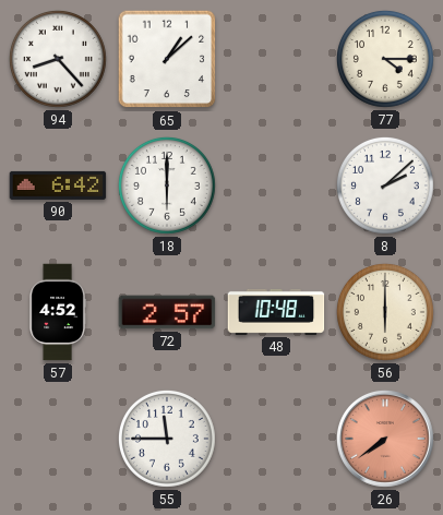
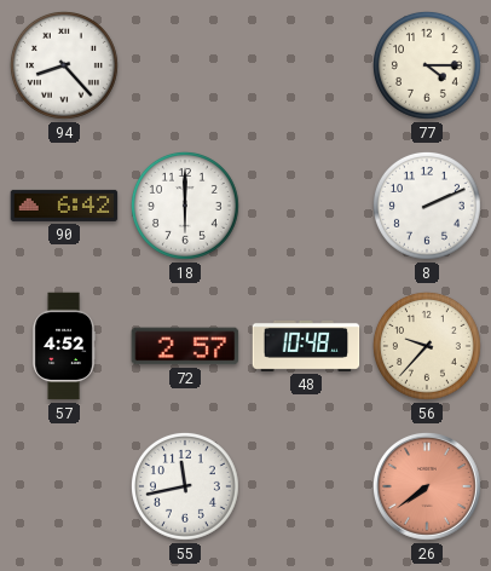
65: 1:08 -> none (167, 59)
8: 2:08 -> 2:11 (427, 206)
56: 6:00 -> 9:37 (427, 346)
55: 11:45 -> 11:43 (185, 486)
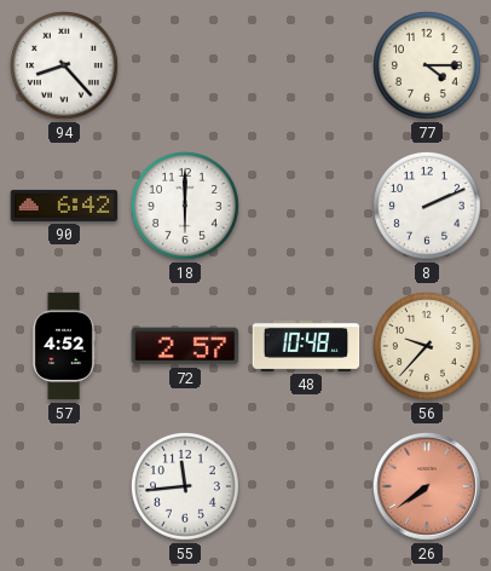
55: 11:43 -> 11:44 (185, 486)
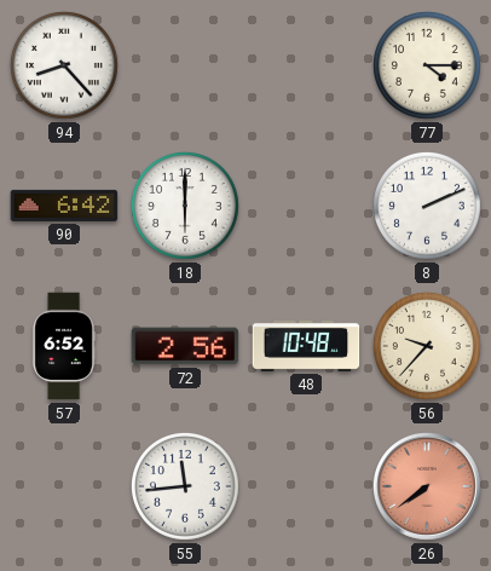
57: 4:52 -> 6:52 (64, 346)
72: 2:57 -> 2:56 (185, 346)
